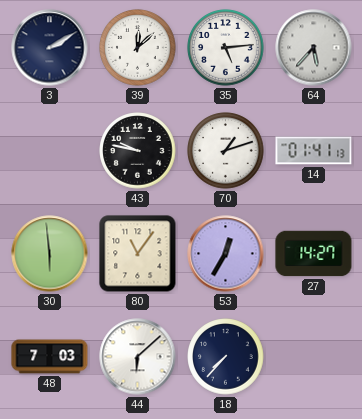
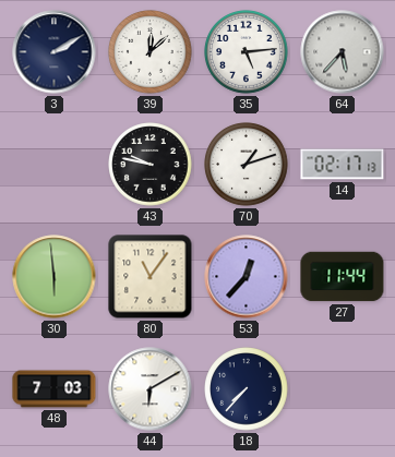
14: 01:41 -> 02:17 (343, 165)
53: 12:35 -> 12:37 (247, 277)
27: 14:27 -> 11:44 (343, 277)
44: 6:08 -> 6:10 (151, 389)
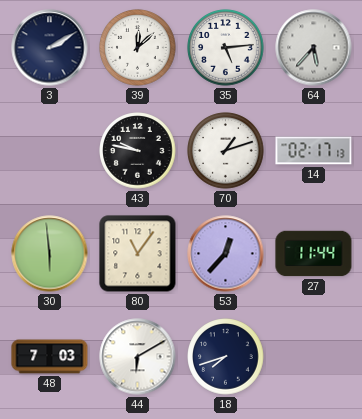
18: 7:37 -> 7:42 (226, 357)
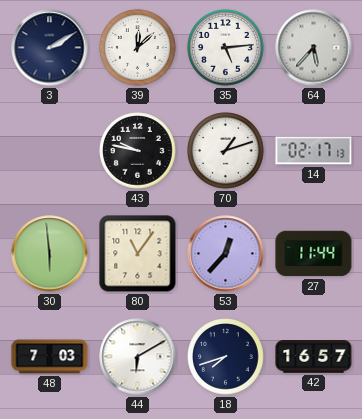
42: none -> 16:57 (314, 357)
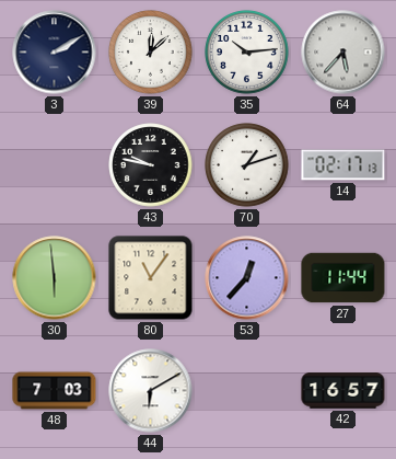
35: 5:14 -> 10:14 (247, 53)
18: 7:42 -> none (226, 357)
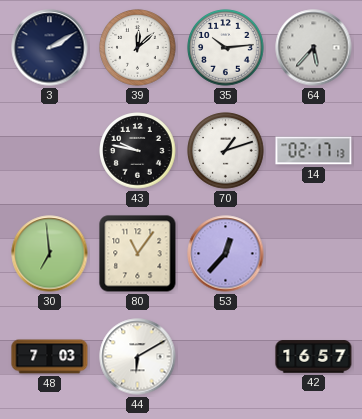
30: 5:59 -> 6:59 (50, 254)
27: 11:44 -> none (343, 278)
